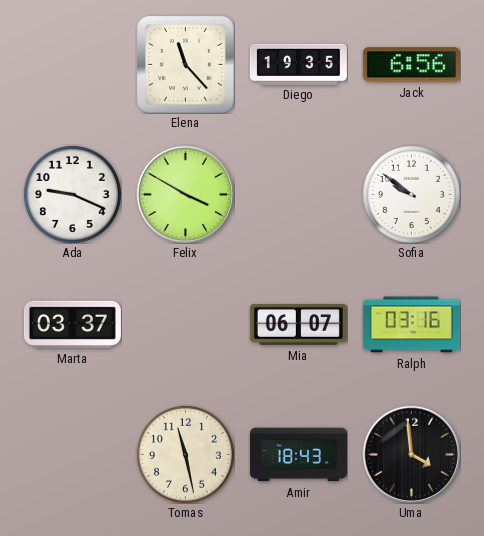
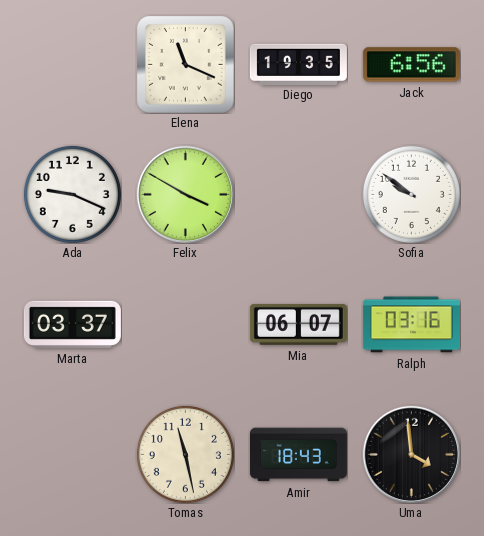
Elena: 11:23 -> 11:19 (185, 64)
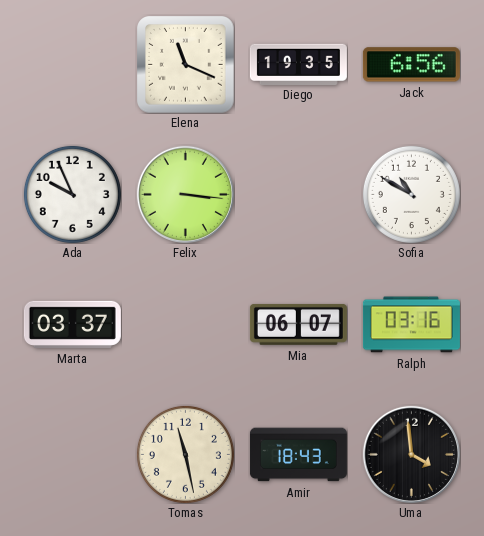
Ada: 9:19 -> 9:56 (72, 194)
Felix: 3:50 -> 3:16 (185, 194)
Sofia: 9:51 -> 10:50 (411, 194)
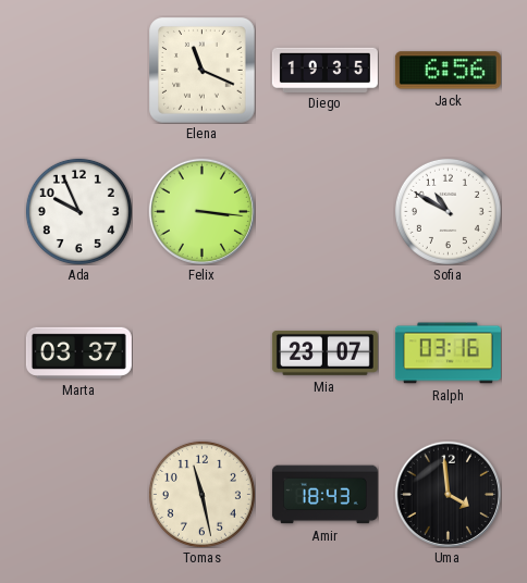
Mia: 06:07 -> 23:07 (324, 352)
